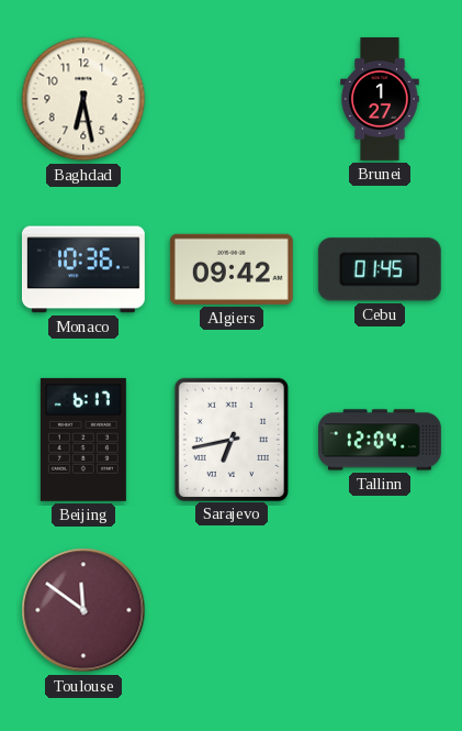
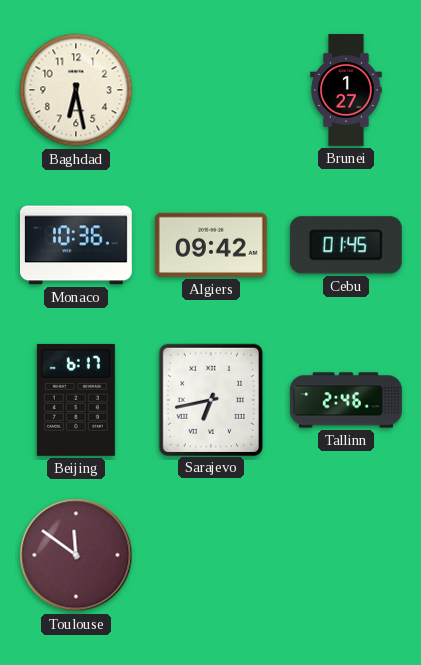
Tallinn: 12:04 -> 2:46 (347, 400)
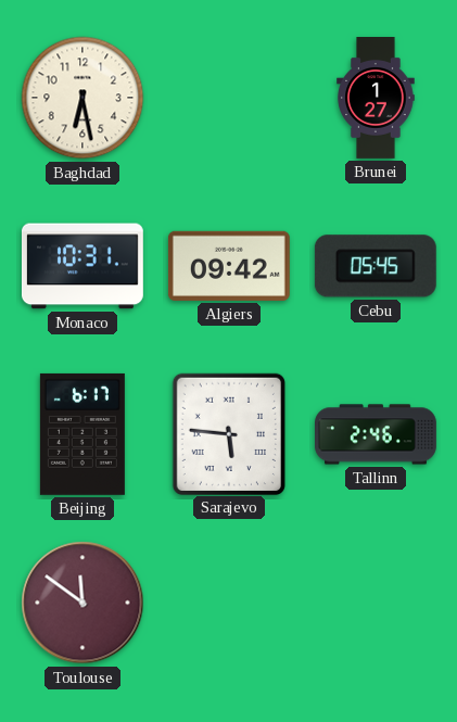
Monaco: 10:36 -> 10:31 (82, 266)
Cebu: 01:45 -> 05:45 (376, 266)
Sarajevo: 6:43 -> 5:46 (229, 433)
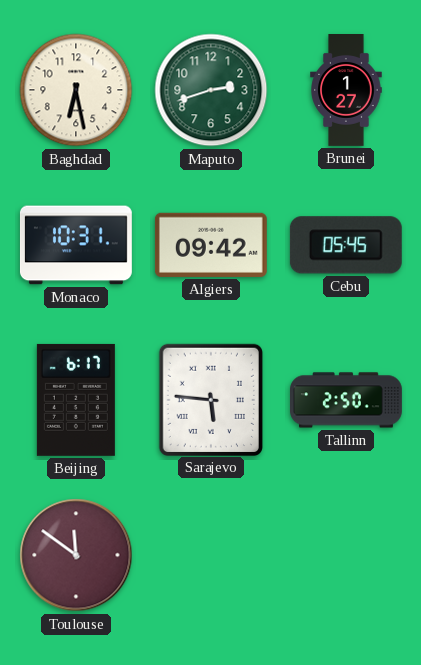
Maputo: none -> 2:42 (211, 90)
Tallinn: 2:46 -> 2:50 (347, 400)
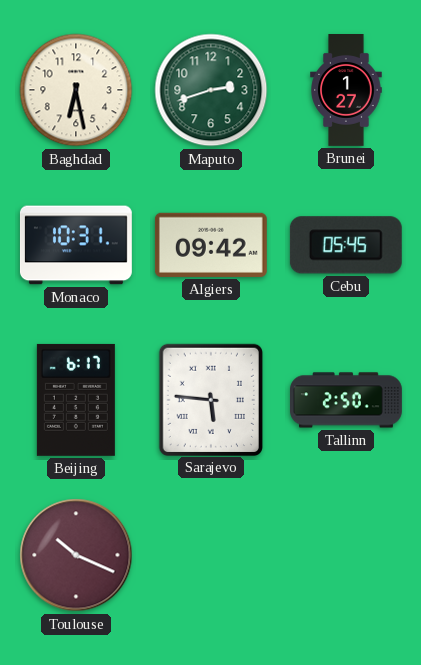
Toulouse: 11:51 -> 10:19 (76, 555)
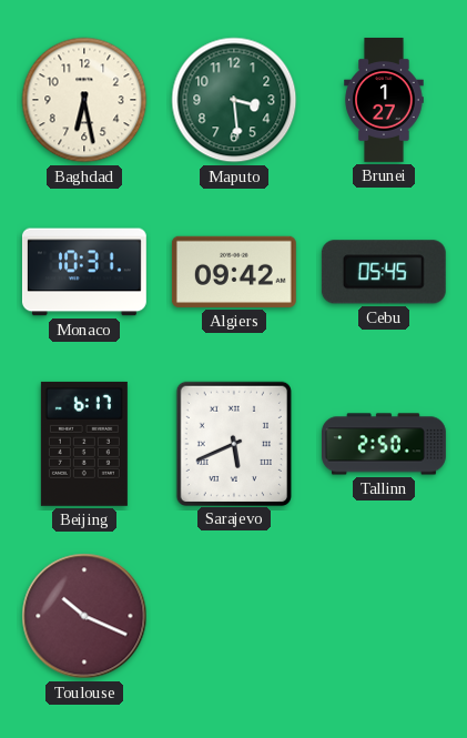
Maputo: 2:42 -> 3:29 (234, 100)
Sarajevo: 5:46 -> 5:41 (234, 443)
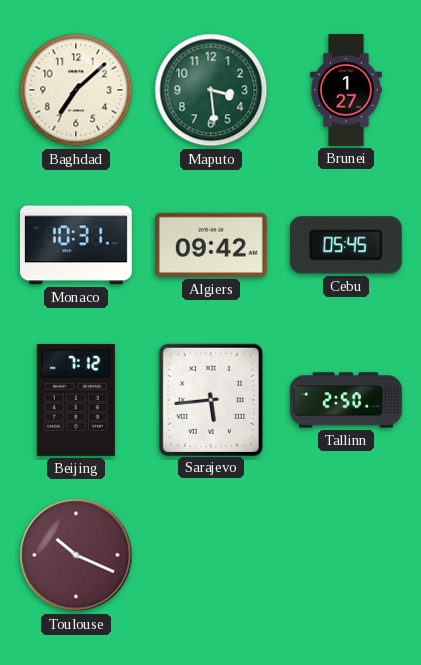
Baghdad: 6:28 -> 7:08 (76, 90)
Beijing: 6:17 -> 7:12 (76, 400)
Sarajevo: 5:41 -> 5:44 (211, 399)
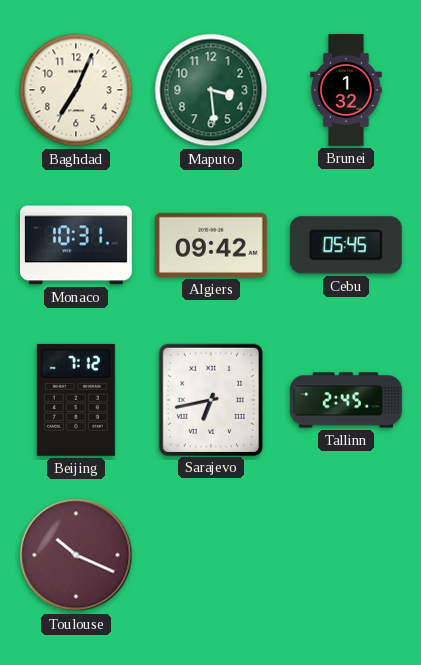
Baghdad: 7:08 -> 7:04 (76, 90)
Brunei: 1:27 -> 1:32 (346, 91)
Sarajevo: 5:44 -> 6:43 (211, 399)
Tallinn: 2:50 -> 2:45 (347, 400)
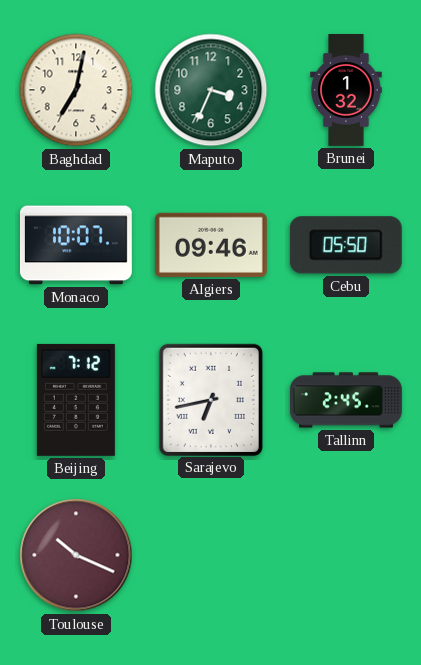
Baghdad: 7:04 -> 7:02 (76, 90)
Maputo: 3:29 -> 3:34 (211, 90)
Monaco: 10:31 -> 10:07 (76, 245)
Algiers: 09:42 -> 09:46 (211, 245)
Cebu: 05:45 -> 05:50 (346, 245)
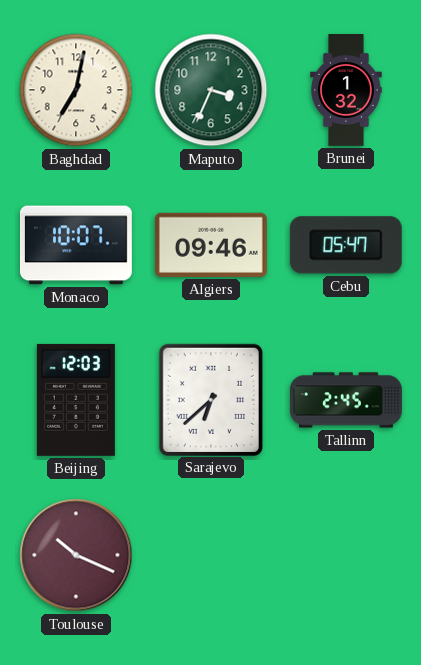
Cebu: 05:50 -> 05:47 (346, 245)
Beijing: 7:12 -> 12:03 (76, 400)
Sarajevo: 6:43 -> 6:38 (211, 399)
